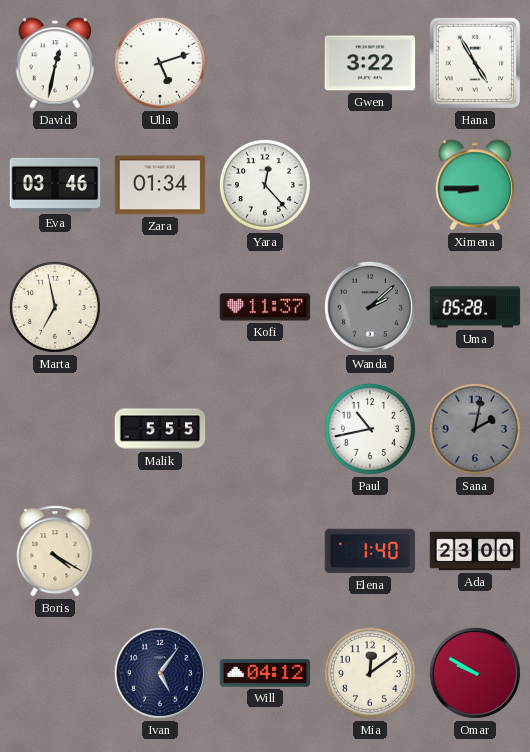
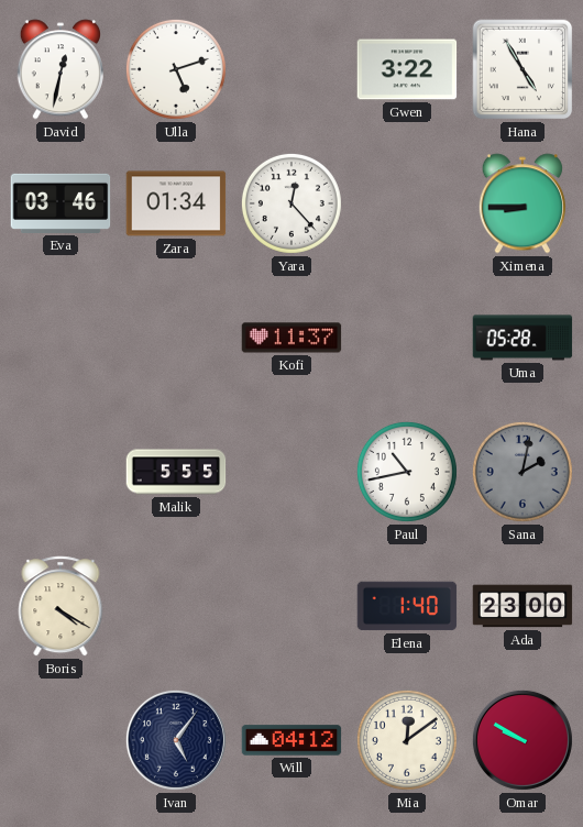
Marta: 6:58 -> none (55, 307)
Wanda: 2:08 -> none (370, 307)
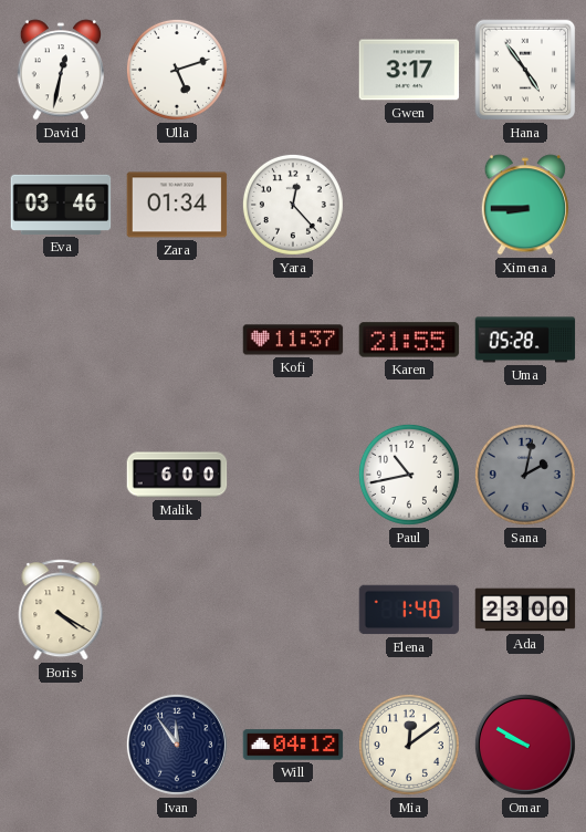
Gwen: 3:22 -> 3:17 (409, 70)
Hana: 4:55 -> 4:54 (525, 70)
Karen: none -> 21:55 (409, 340)
Malik: 5:55 -> 6:00 (177, 475)
Ivan: 5:06 -> 11:54 (177, 745)
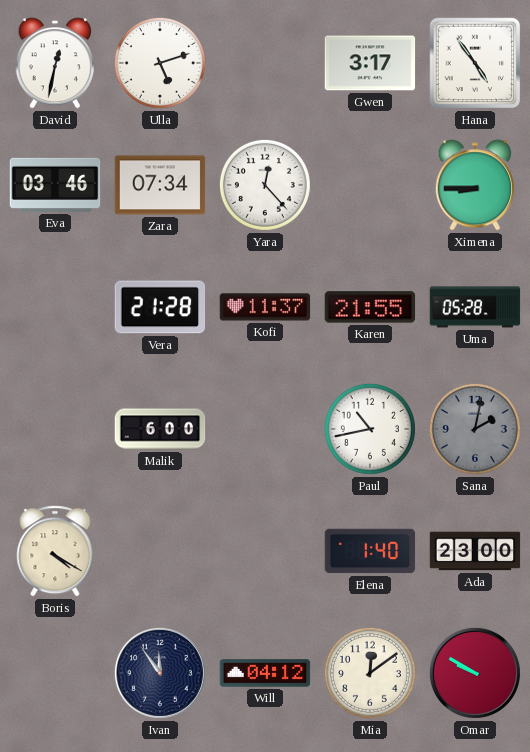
Zara: 01:34 -> 07:34 (160, 185)
Vera: none -> 21:28 (160, 307)
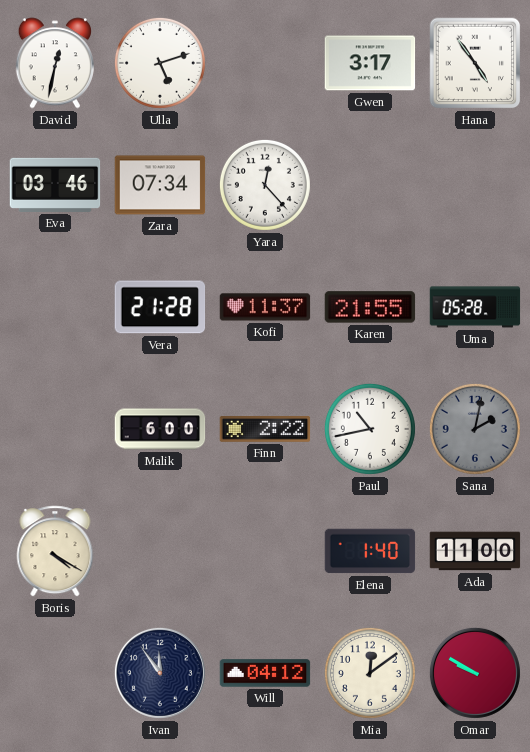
Ximena: 8:45 -> none (475, 185)
Finn: none -> 2:22 (265, 430)
Ada: 23:00 -> 11:00 (475, 551)
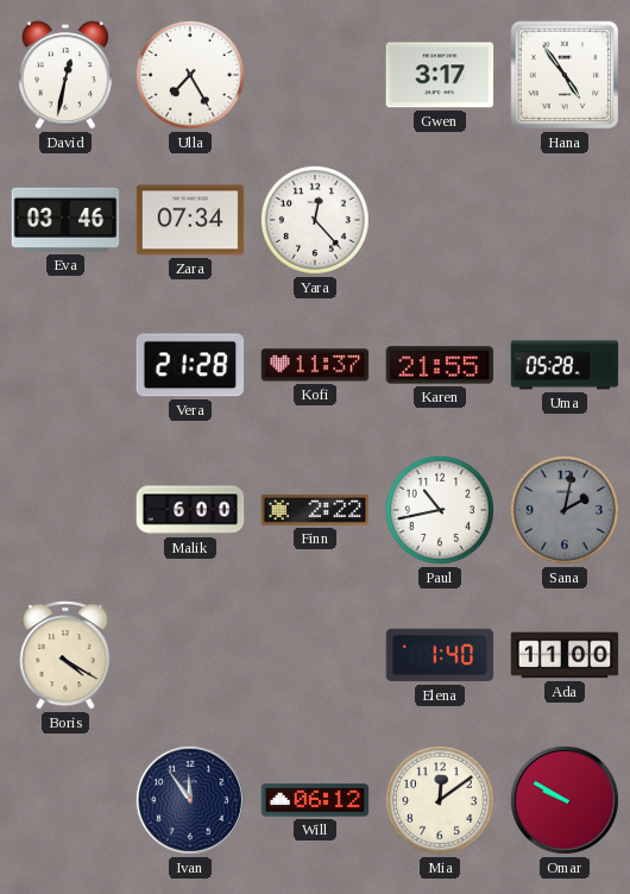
Ulla: 5:12 -> 7:25 (190, 75)
Will: 04:12 -> 06:12 (315, 800)
